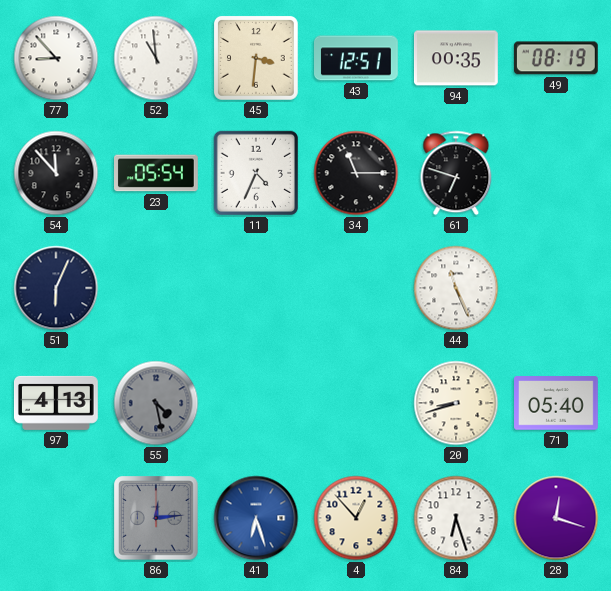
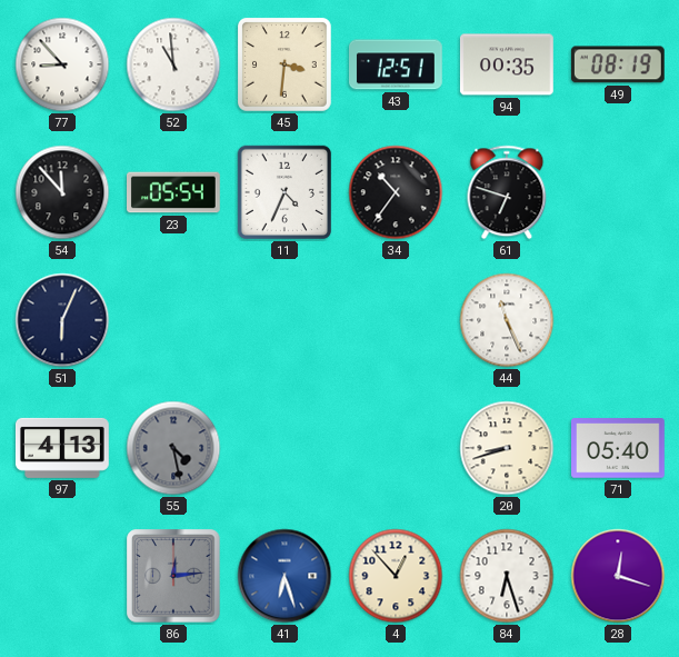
34: 11:15 -> 10:36 (396, 192)
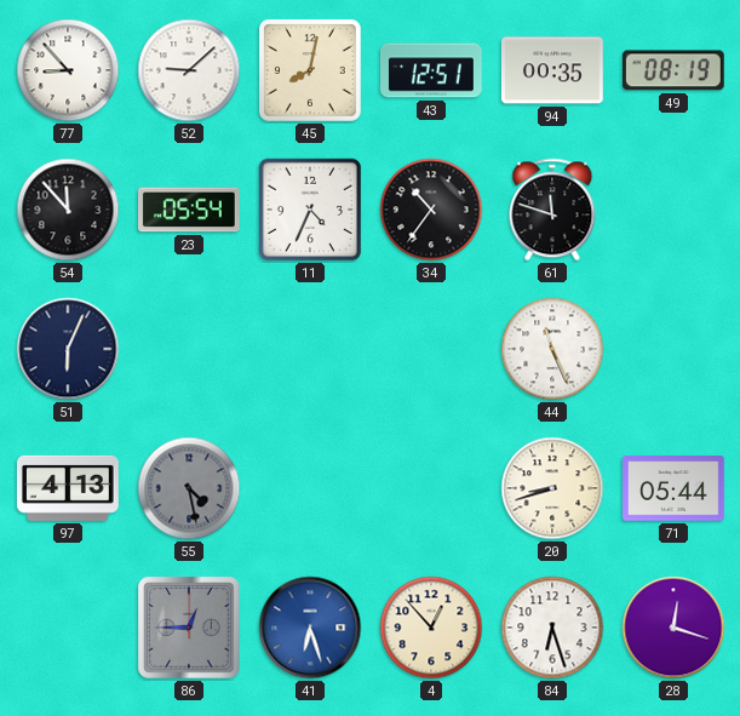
52: 10:59 -> 9:08 (189, 70)
45: 3:31 -> 8:02 (310, 70)
61: 6:48 -> 11:48 (552, 210)
71: 05:40 -> 05:44 (675, 488)
86: 12:14 -> 12:45 (189, 628)
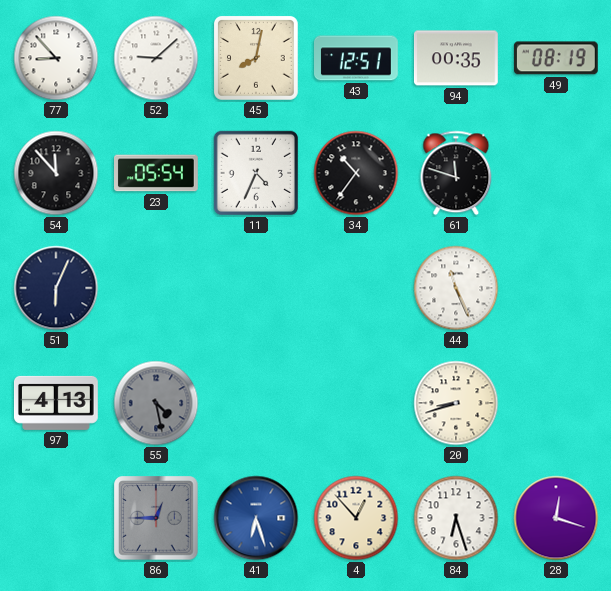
71: 05:44 -> none (675, 488)
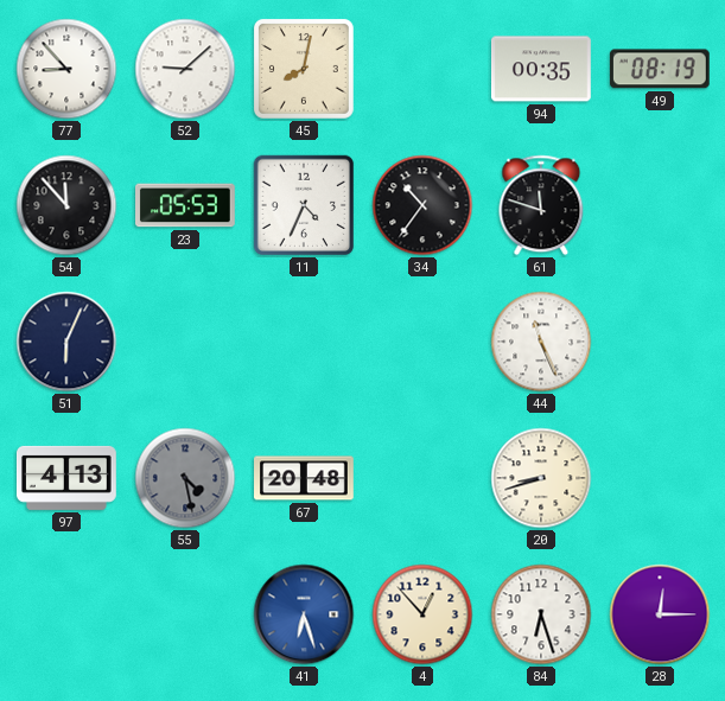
43: 12:51 -> none (357, 58)
23: 05:54 -> 05:53 (186, 205)
67: none -> 20:48 (305, 478)
86: 12:45 -> none (156, 518)
28: 12:18 -> 12:15 (660, 614)
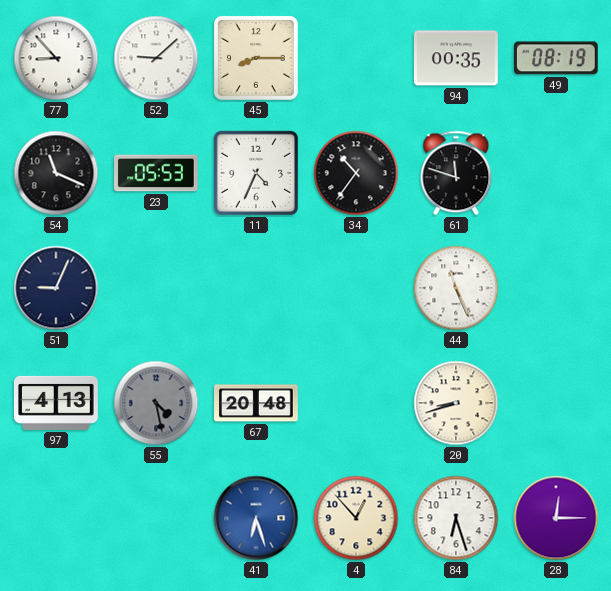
45: 8:02 -> 8:15 (256, 58)
54: 11:53 -> 11:19 (56, 173)
51: 6:04 -> 9:04 (56, 288)
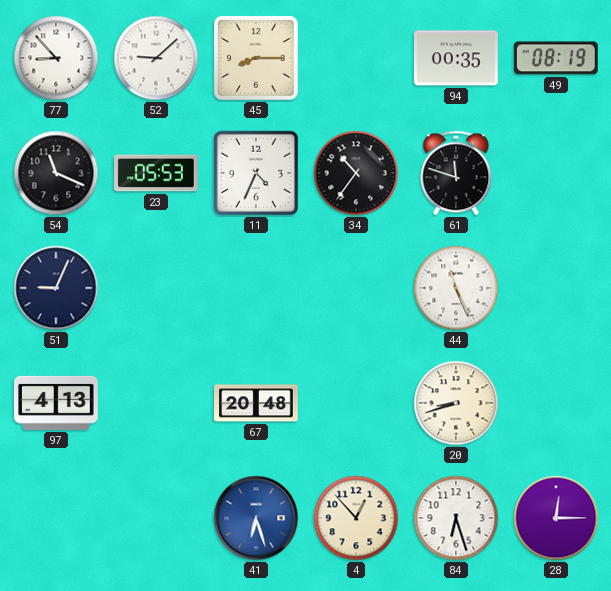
55: 4:28 -> none (156, 403)
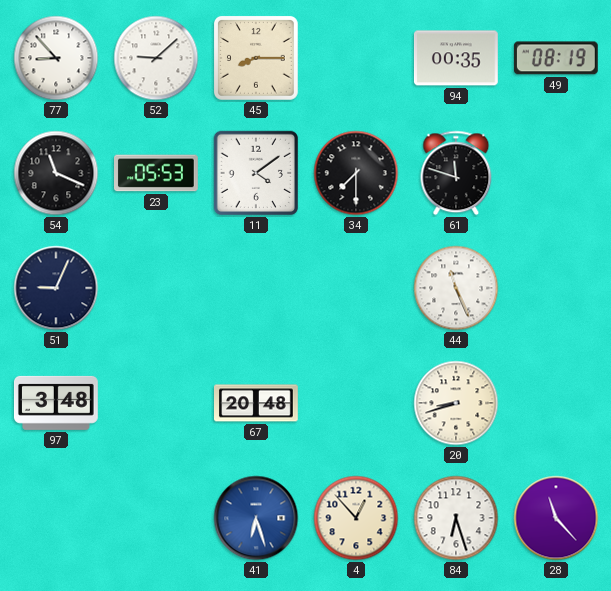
11: 4:34 -> 4:09 (256, 173)
34: 10:36 -> 7:30 (356, 173)
97: 4:13 -> 3:48 (56, 403)
28: 12:15 -> 11:23 (556, 518)
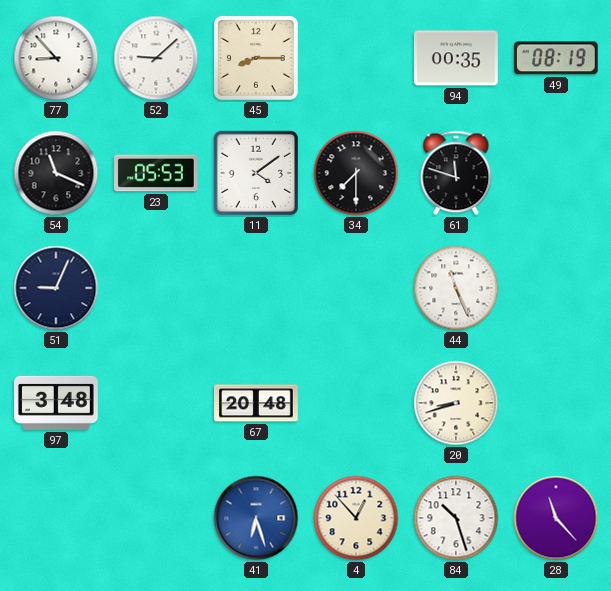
84: 6:27 -> 10:27 (456, 518)
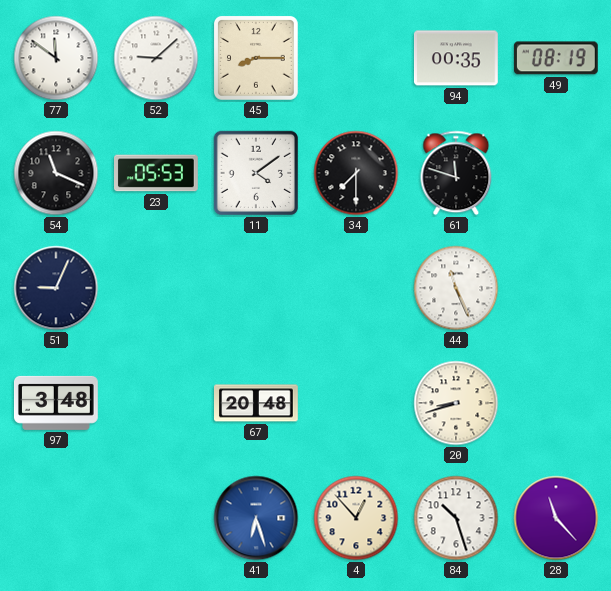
77: 8:53 -> 11:51 (56, 58)
